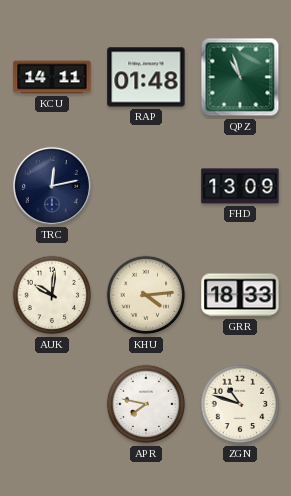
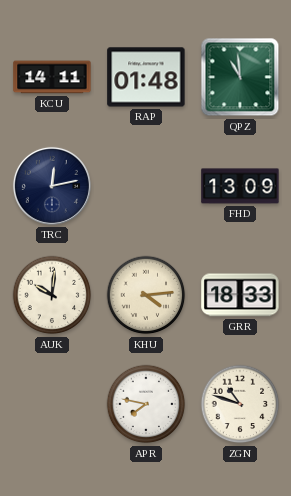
QPZ: 10:57 -> 10:59 (240, 77)
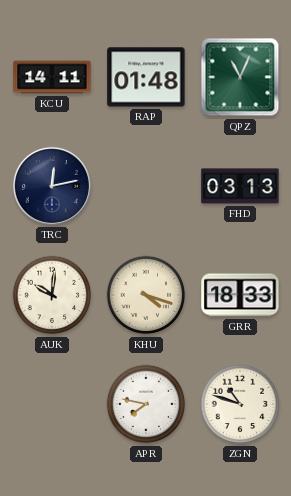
QPZ: 10:59 -> 11:04 (240, 77)
FHD: 13:09 -> 03:13 (240, 186)
KHU: 4:14 -> 4:18 (146, 295)
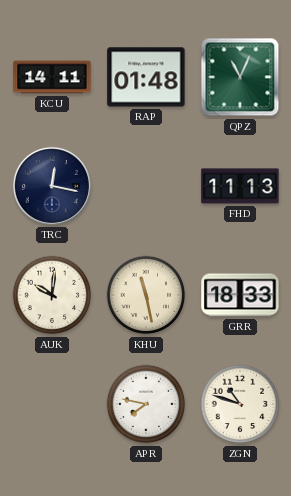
TRC: 12:13 -> 12:17 (52, 186)
FHD: 03:13 -> 11:13 (240, 186)
KHU: 4:18 -> 11:28 (146, 295)
